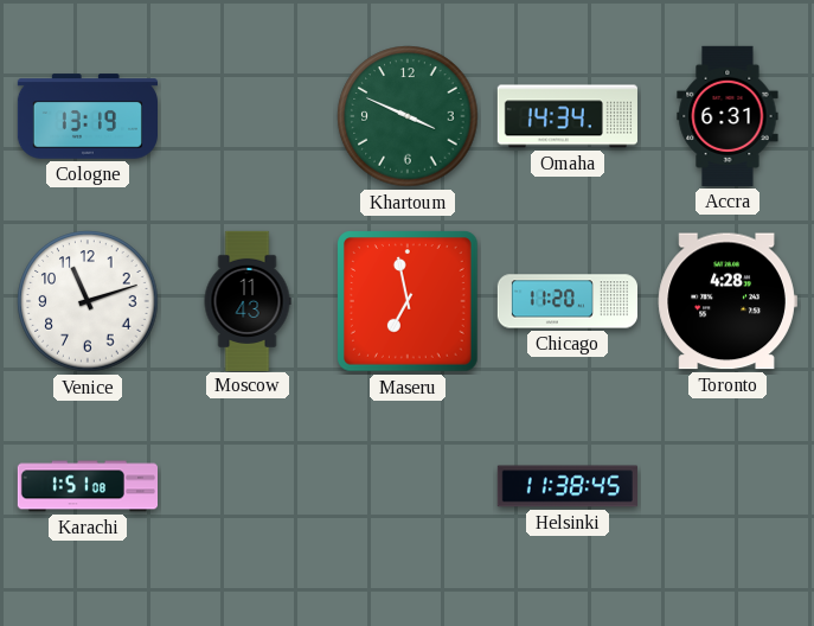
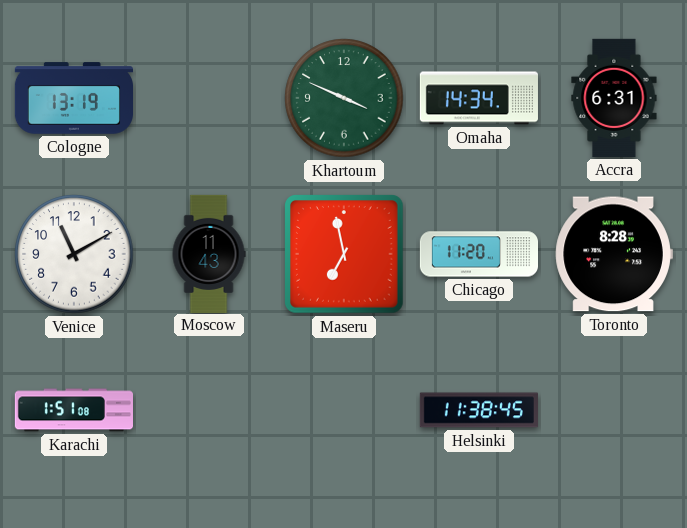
Venice: 11:12 -> 11:10 (74, 254)
Toronto: 4:28 -> 8:28 (614, 254)
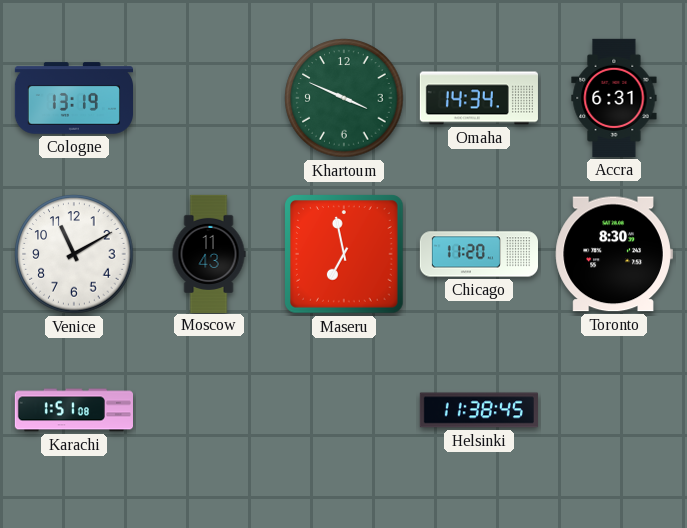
Toronto: 8:28 -> 8:30 (614, 254)
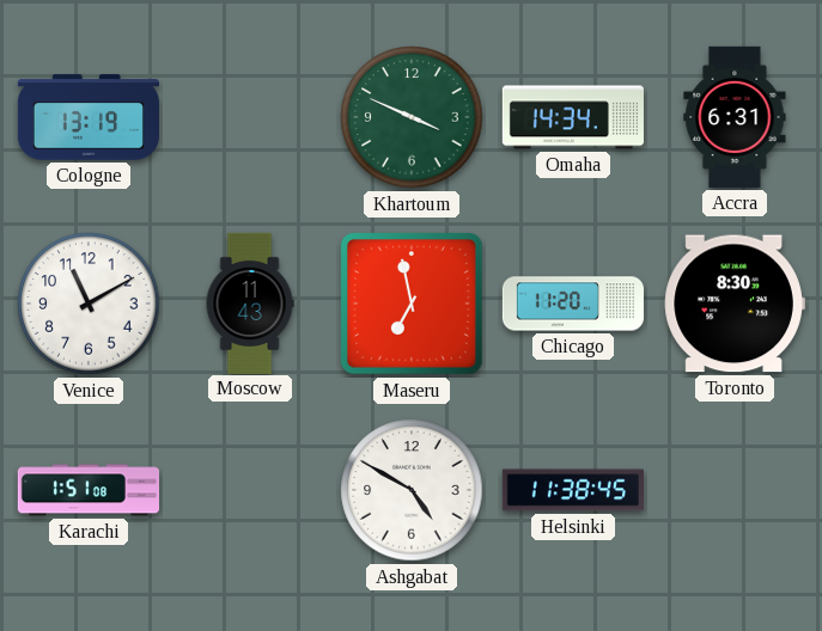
Ashgabat: none -> 4:50 (412, 490)
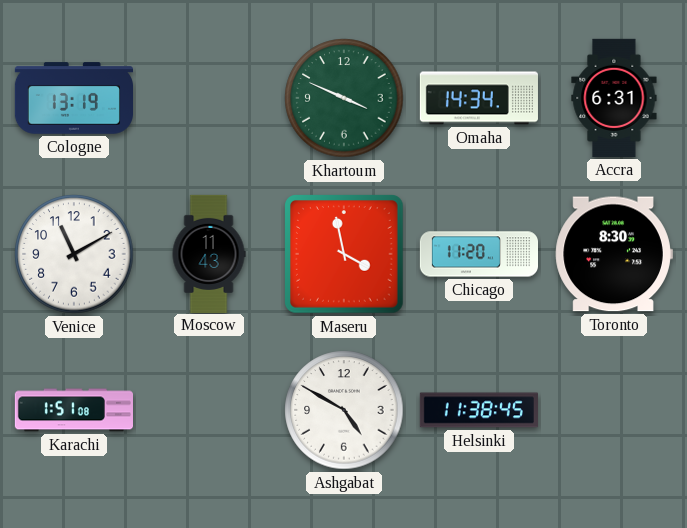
Maseru: 6:58 -> 3:58 (344, 254)
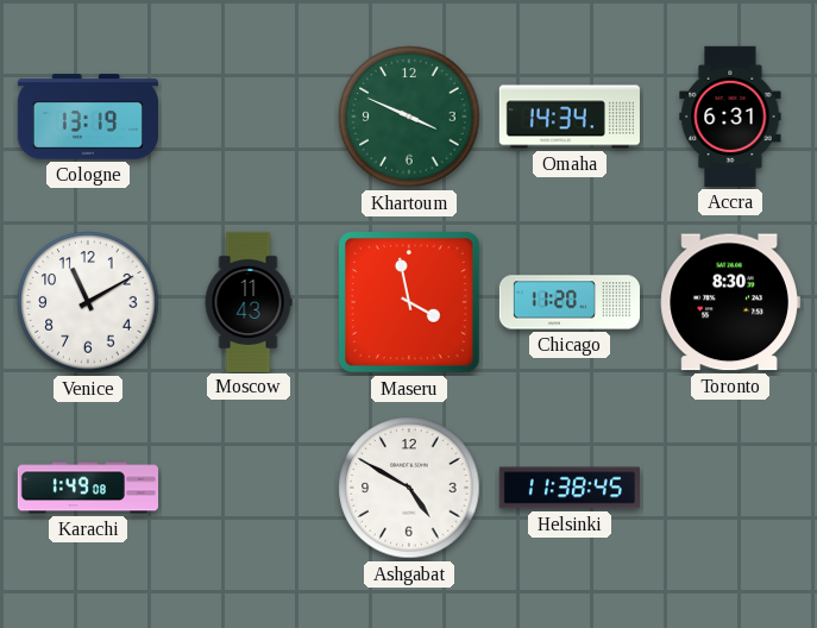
Karachi: 1:51 -> 1:49 (87, 488)
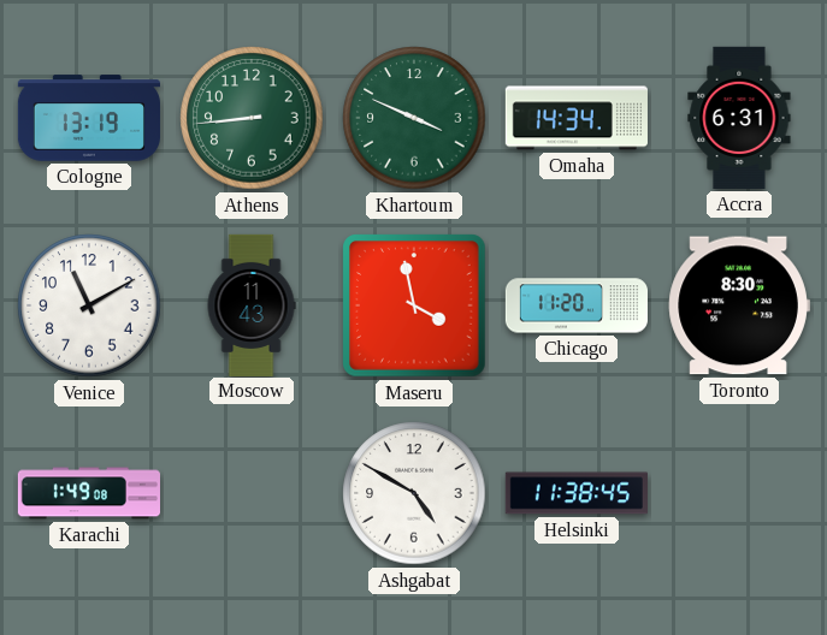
Athens: none -> 8:44 (252, 118)
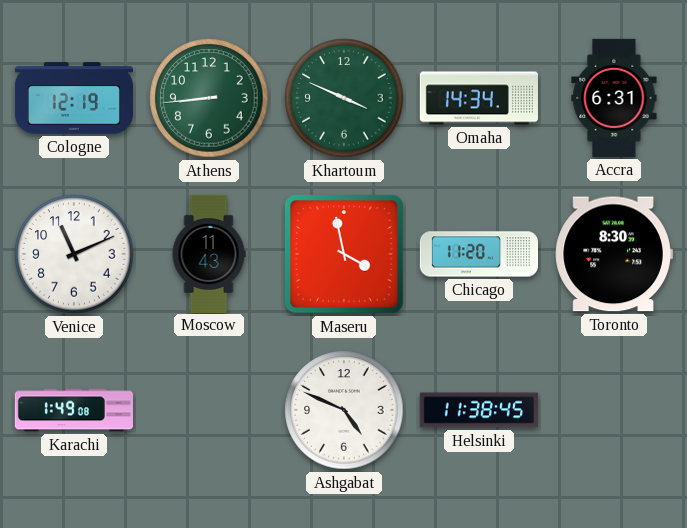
Cologne: 13:19 -> 12:19 (73, 98)
Venice: 11:10 -> 11:11 (74, 254)
Ashgabat: 4:50 -> 4:49 (344, 410)
